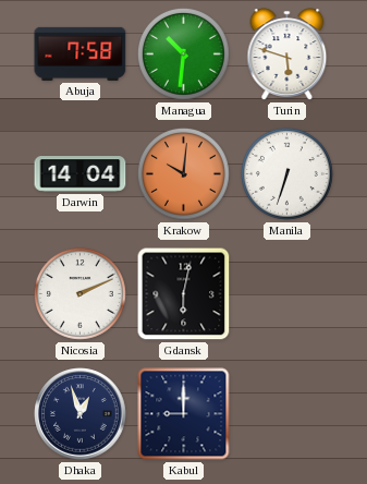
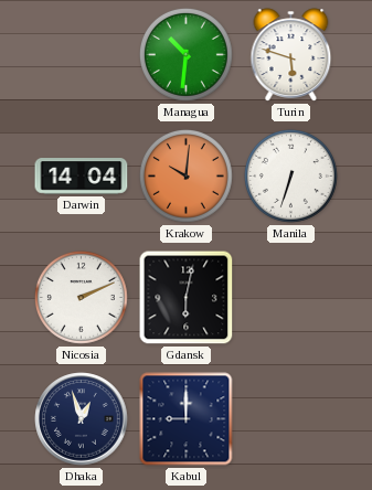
Abuja: 7:58 -> none (81, 53)
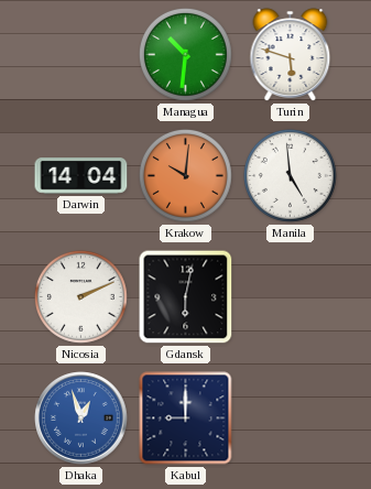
Manila: 6:33 -> 4:59 (290, 175)
Dhaka dial: navy -> blue (81, 419)
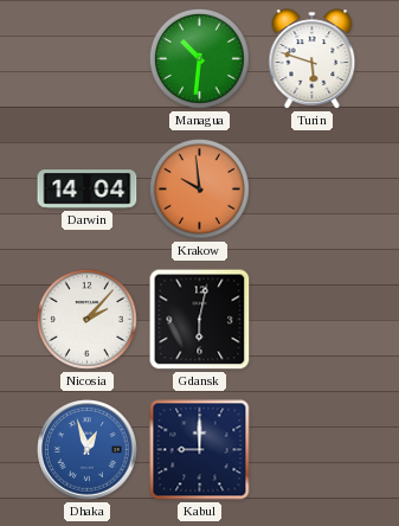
Krakow: 10:01 -> 9:59 (199, 188)
Manila: 4:59 -> none (290, 175)
Nicosia: 2:11 -> 2:07 (86, 319)
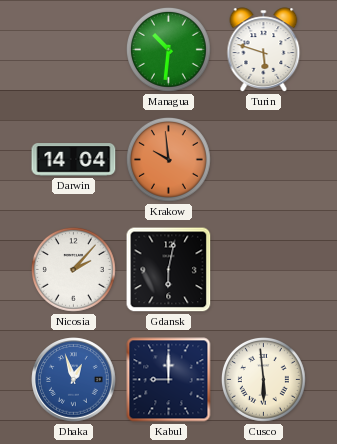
Cusco: none -> 5:59 (263, 379)
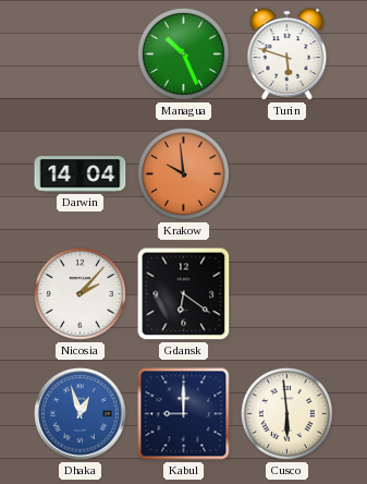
Managua: 10:31 -> 10:26 (183, 53)
Gdansk: 6:02 -> 6:21 (184, 294)
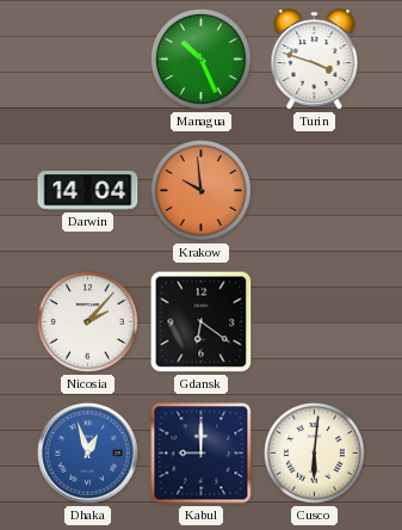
Turin: 5:48 -> 3:48 (315, 60)
Cusco: 5:59 -> 6:01 (314, 452)
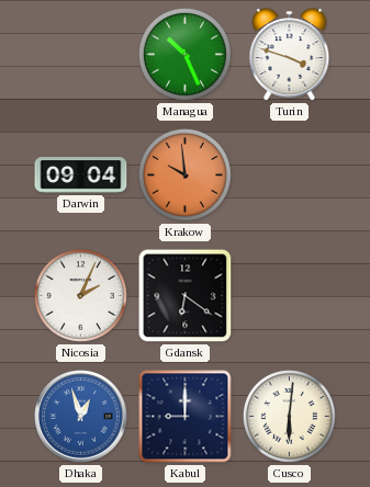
Darwin: 14:04 -> 09:04 (81, 175)
Nicosia: 2:07 -> 2:04 (80, 295)
